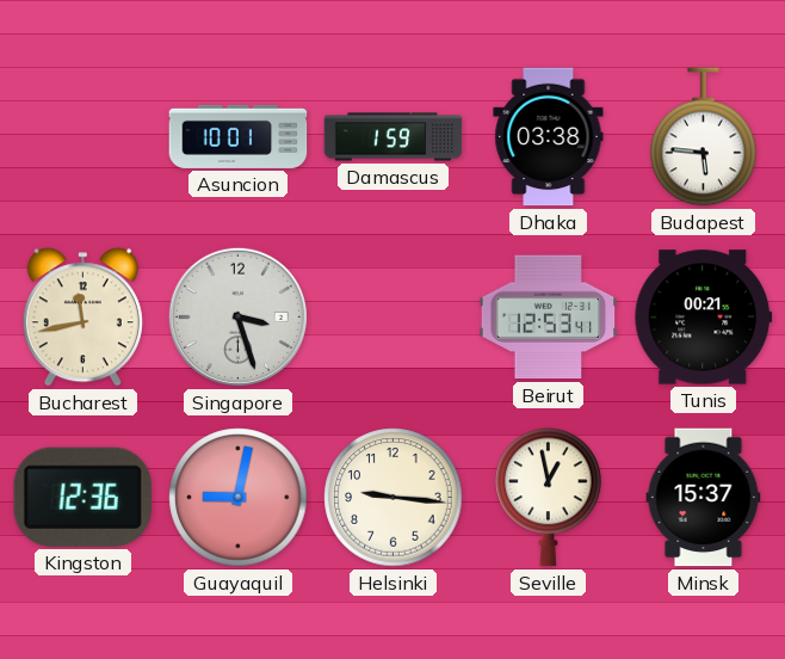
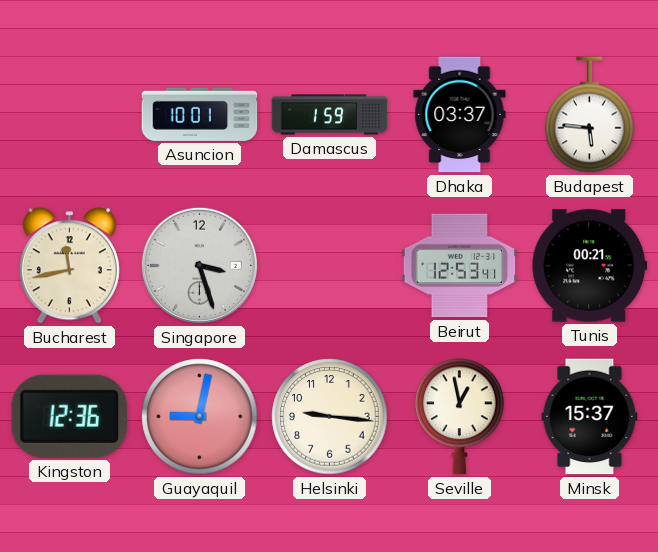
Dhaka: 03:38 -> 03:37 (460, 115)
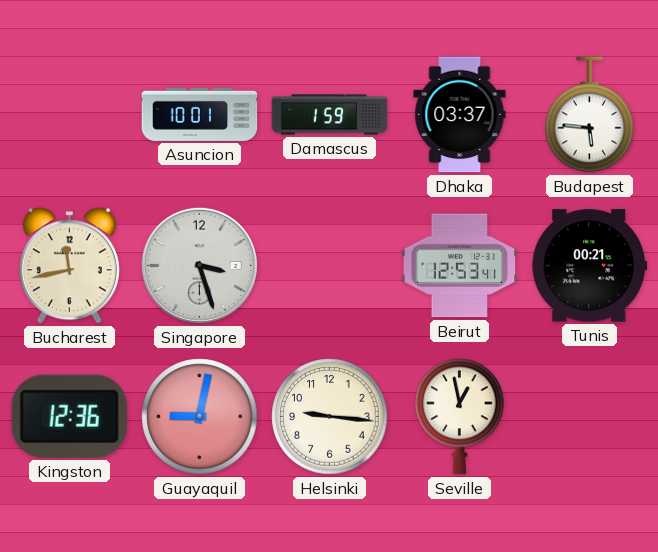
Minsk: 15:37 -> none (590, 417)
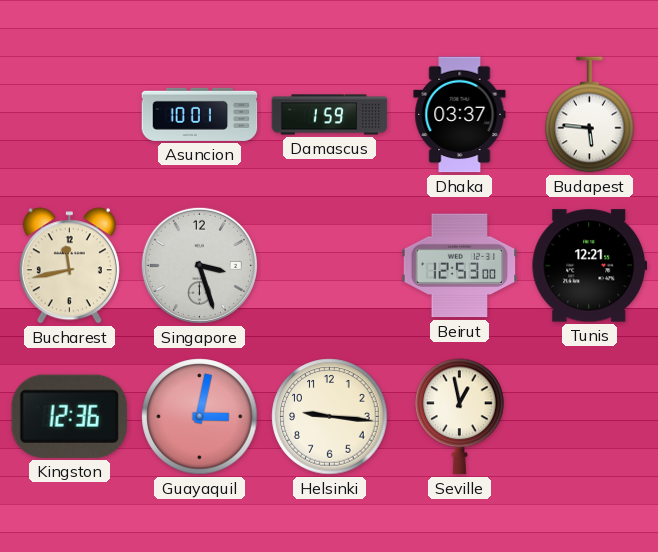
Beirut: 12:53:41 -> 12:53:00 (460, 266)
Tunis: 00:21 -> 12:21 (590, 266)
Guayaquil: 9:02 -> 3:02 (200, 417)
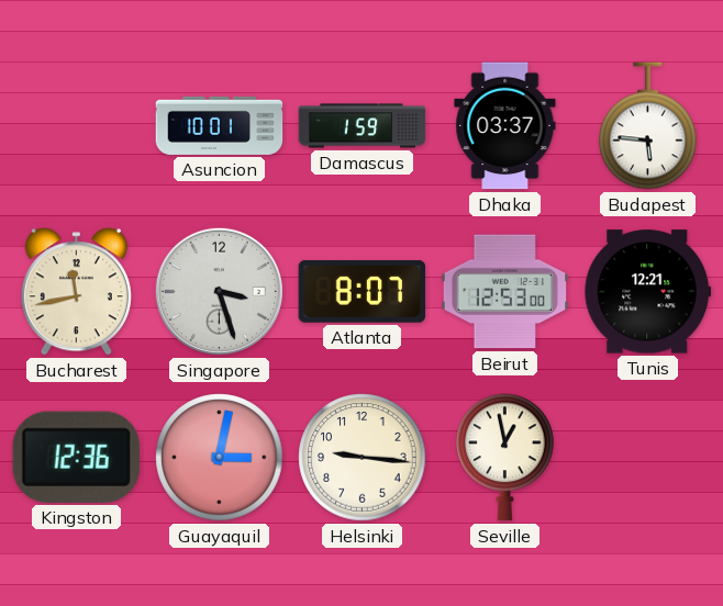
Atlanta: none -> 8:07 (363, 292)
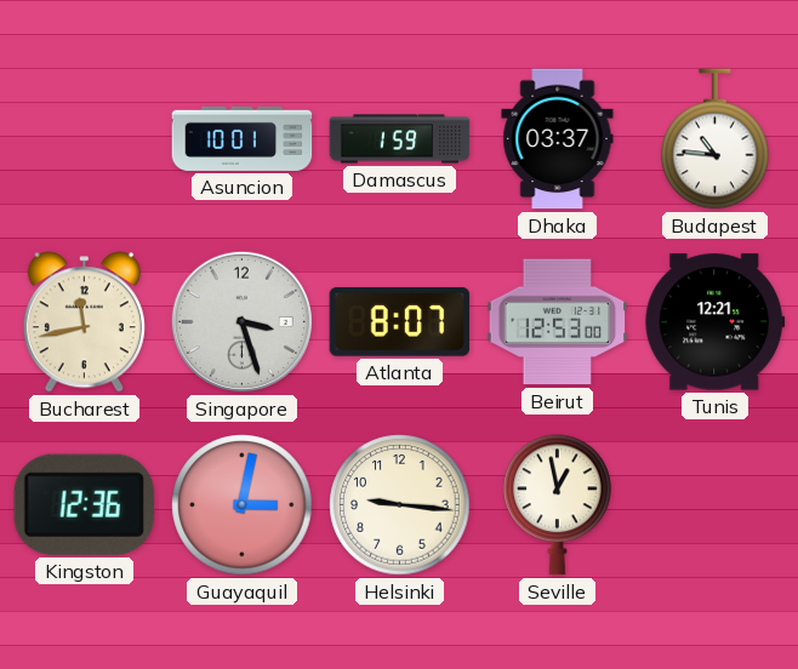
Budapest: 5:46 -> 10:46 (716, 139)
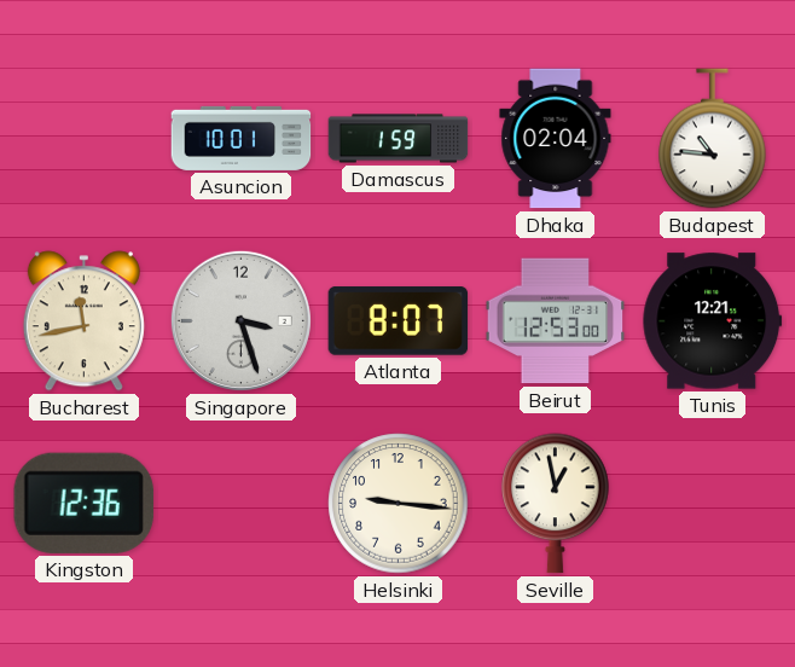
Dhaka: 03:37 -> 02:04 (556, 139)
Guayaquil: 3:02 -> none (243, 505)
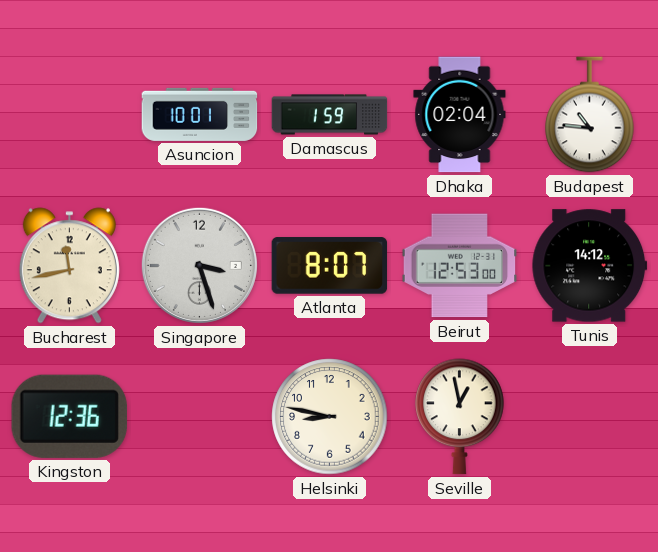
Tunis: 12:21 -> 14:12 (590, 266)
Helsinki: 9:16 -> 8:47 (330, 417)
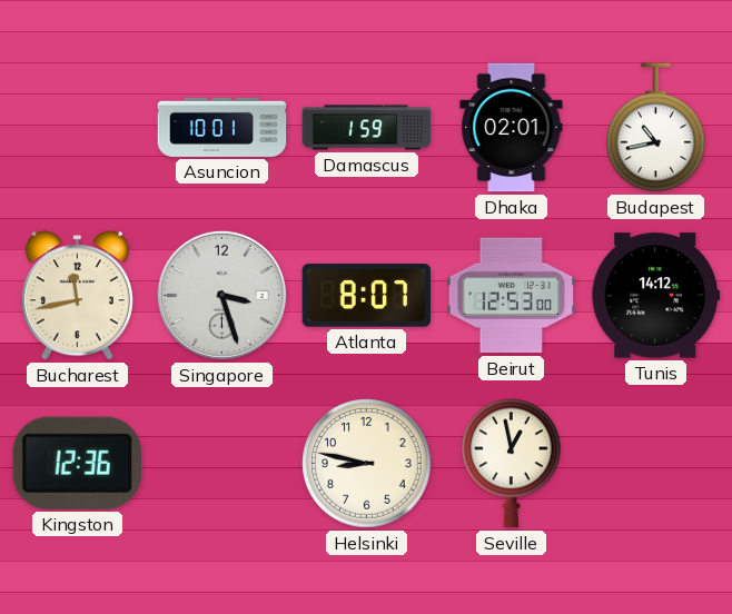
Dhaka: 02:04 -> 02:01 (512, 128)
Budapest: 10:46 -> 10:43 (656, 128)
